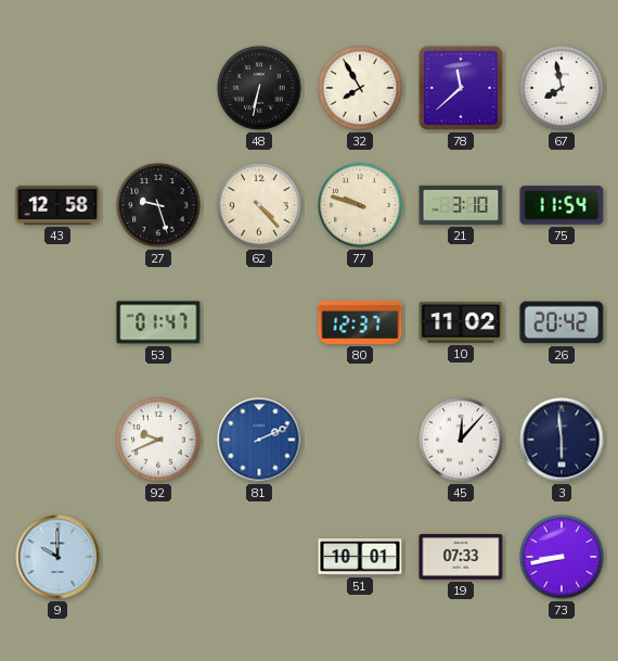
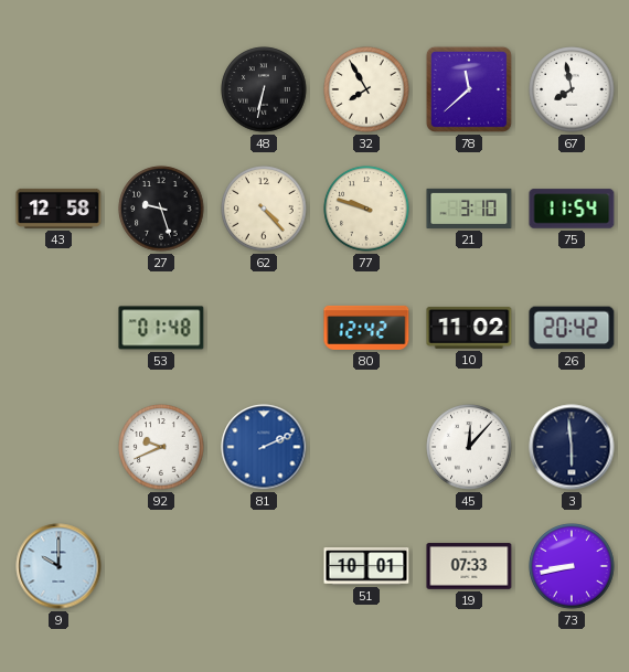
53: 01:47 -> 01:48 (161, 328)
80: 12:37 -> 12:42 (366, 328)
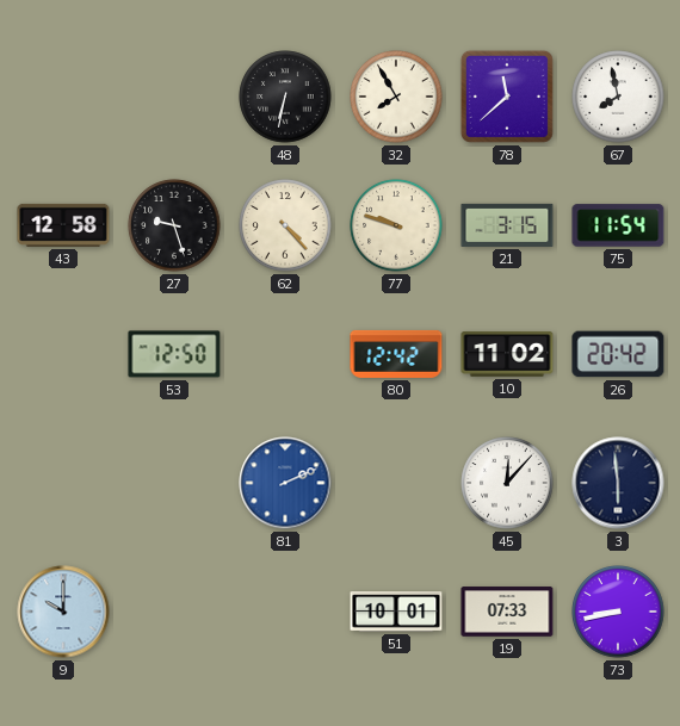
21: 3:10 -> 3:15 (507, 225)
53: 01:48 -> 12:50 (174, 354)
92: 9:41 -> none (161, 447)
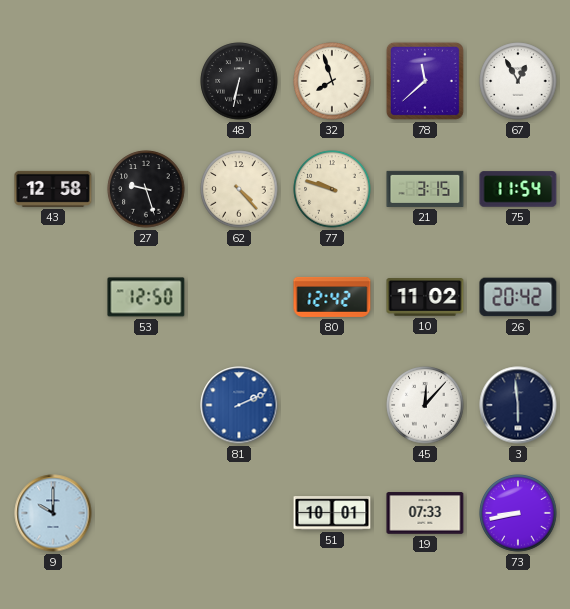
32: 7:55 -> 7:57 (332, 81)
67: 7:58 -> 12:55 (518, 81)
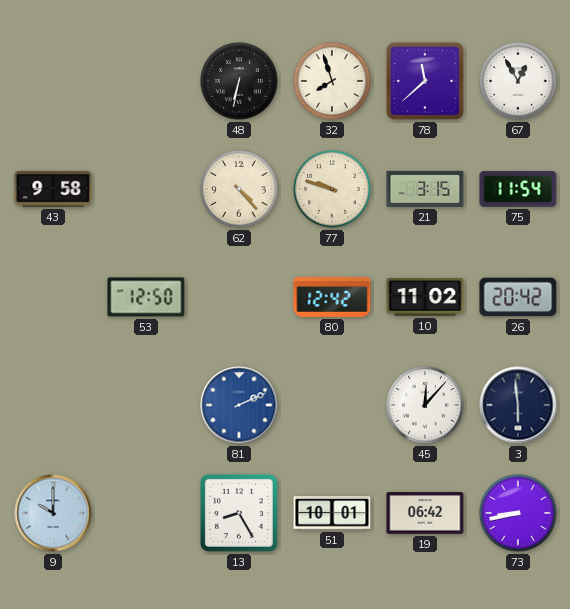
43: 12:58 -> 9:58 (53, 189)
27: 9:27 -> none (146, 189)
13: none -> 8:25 (239, 513)
19: 07:33 -> 06:42 (425, 513)
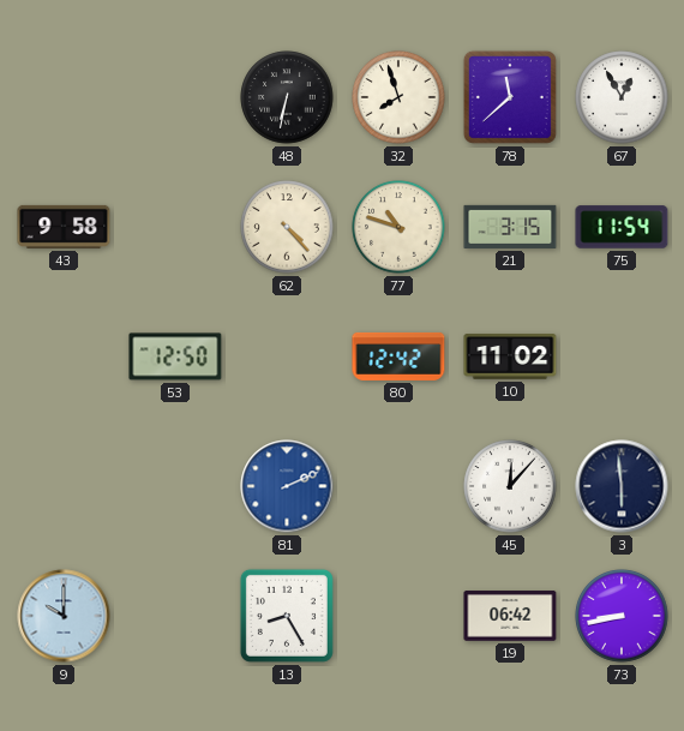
77: 9:48 -> 10:48 (398, 227)
26: 20:42 -> none (518, 297)
51: 10:01 -> none (332, 513)
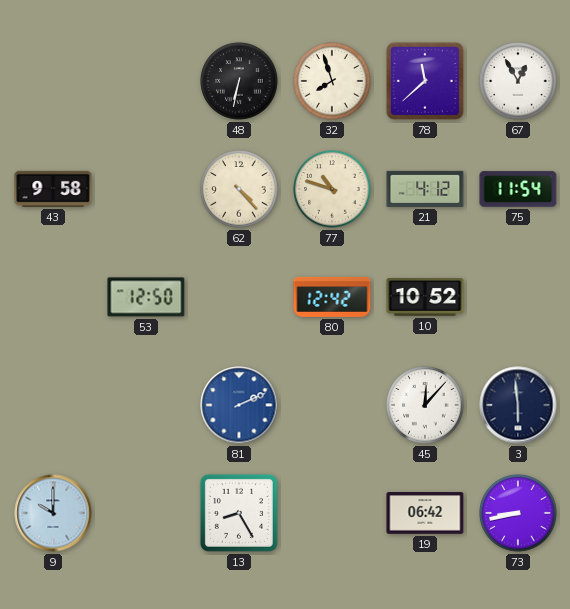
21: 3:15 -> 4:12 (425, 189)
10: 11:02 -> 10:52 (425, 297)
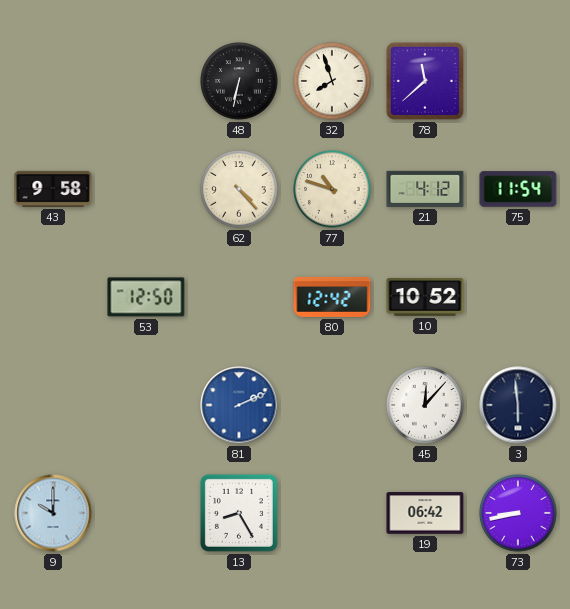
67: 12:55 -> none (518, 81)
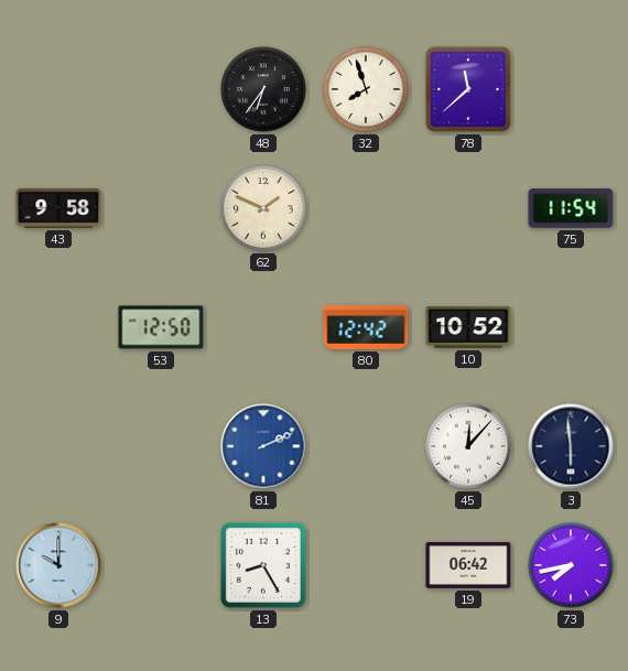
48: 6:32 -> 6:36 (263, 89)
62: 4:23 -> 1:49 (263, 208)
77: 10:48 -> none (332, 189)
21: 4:12 -> none (425, 189)
73: 8:43 -> 7:43 (571, 565)
